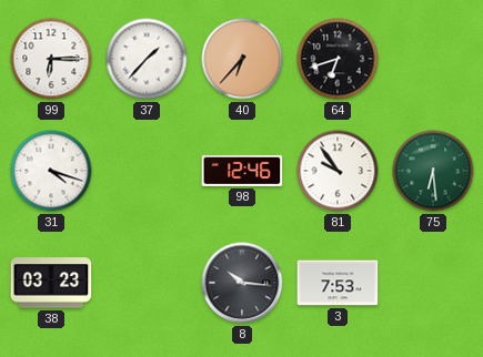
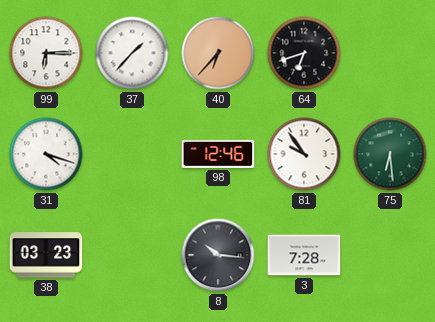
3: 7:53 -> 7:28 (304, 255)
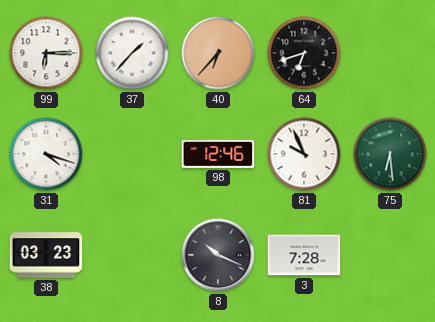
81: 9:54 -> 9:56 (304, 154)
8: 10:16 -> 10:19 (218, 255)
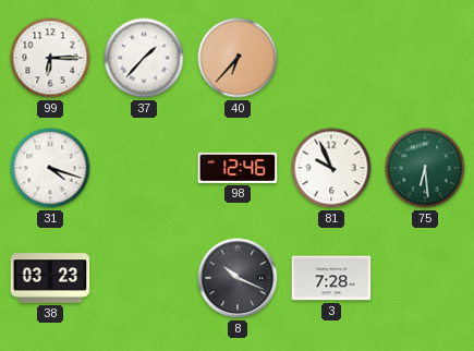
64: 6:42 -> none (304, 53)
